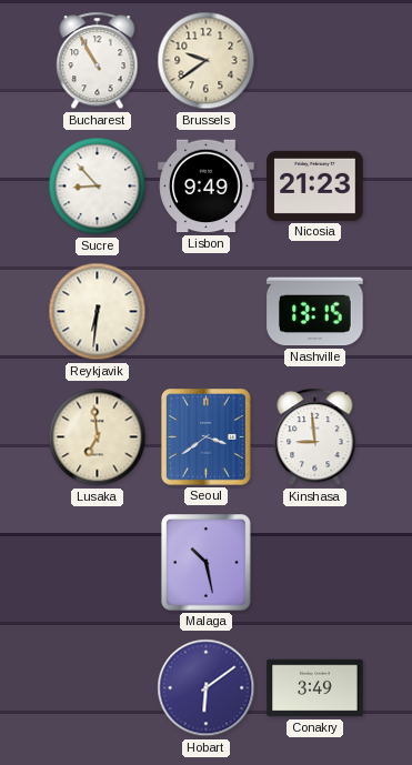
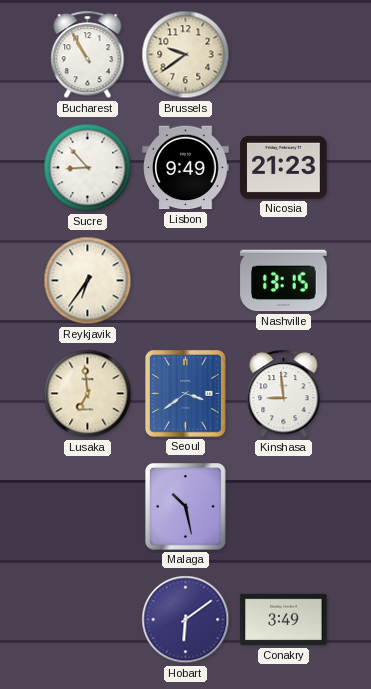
Reykjavik: 6:31 -> 6:36 (88, 281)
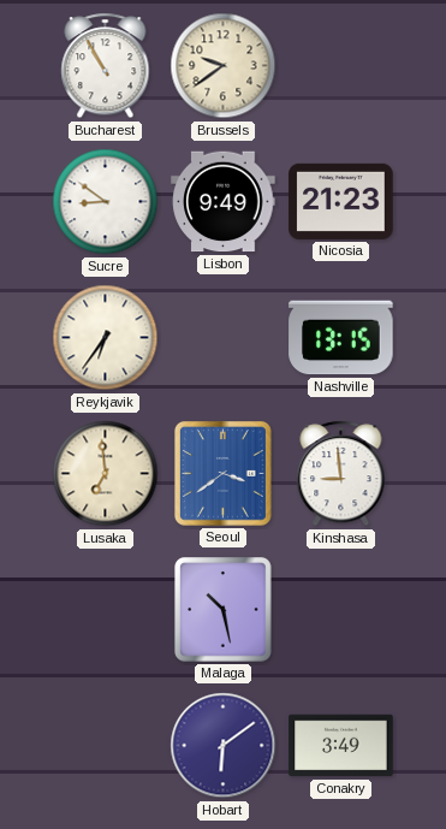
Sucre: 8:53 -> 8:51 (106, 202)
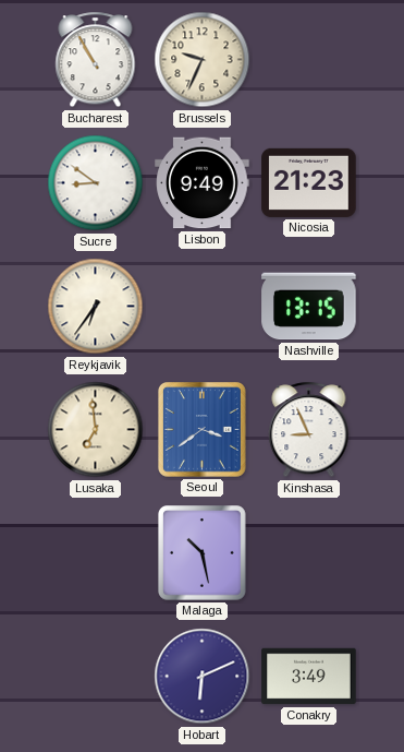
Brussels: 9:39 -> 9:34 (203, 60)
Kinshasa: 8:59 -> 8:56 (309, 430)
Hobart: 6:09 -> 6:11 (203, 677)
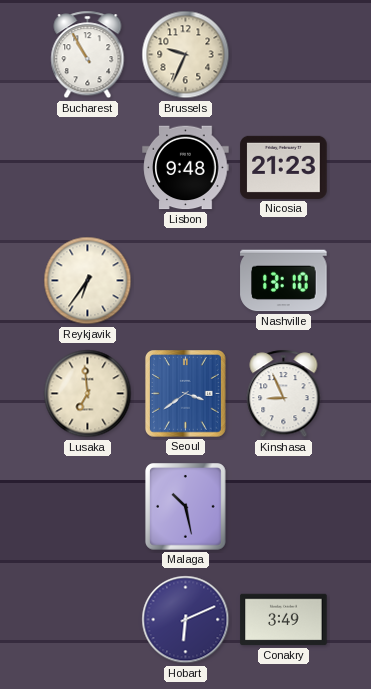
Sucre: 8:51 -> none (96, 183)
Lisbon: 9:49 -> 9:48 (186, 168)
Nashville: 13:15 -> 13:10 (284, 281)
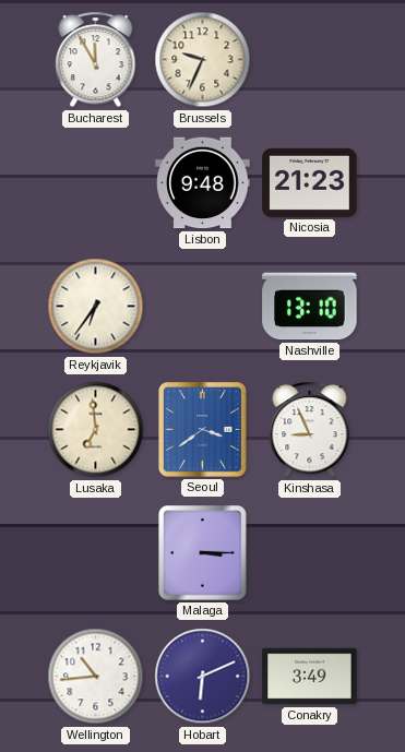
Bucharest: 10:55 -> 11:55 (96, 60)
Malaga: 10:28 -> 3:15 (203, 553)
Wellington: none -> 10:44 (96, 677)
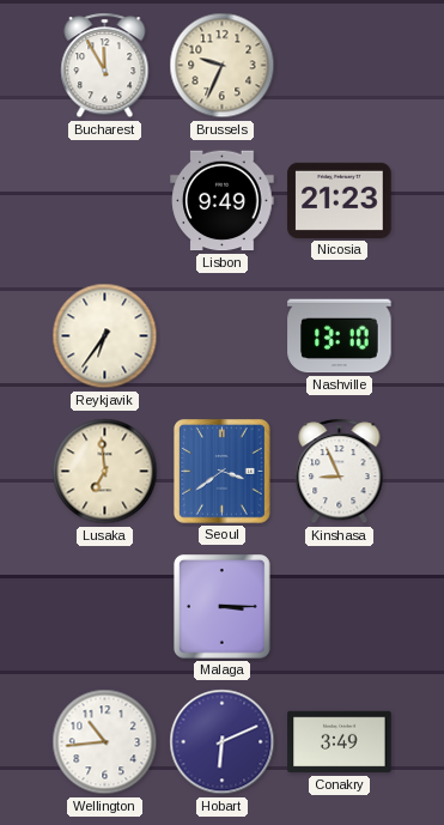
Lisbon: 9:48 -> 9:49 (223, 201)
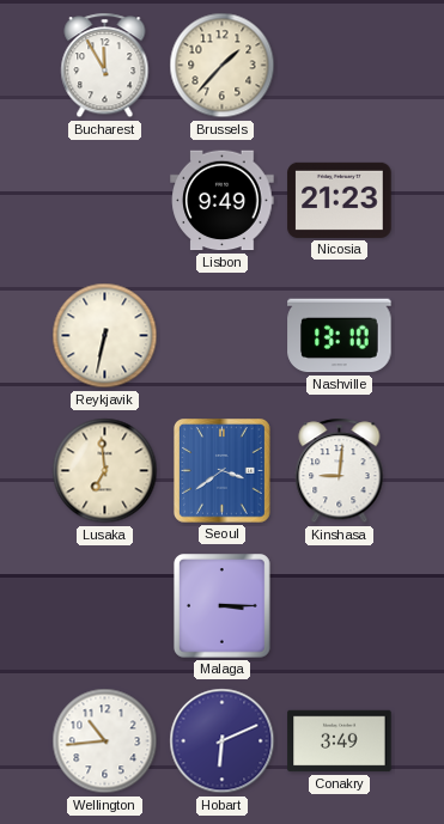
Brussels: 9:34 -> 1:37 (223, 66)
Reykjavik: 6:36 -> 6:32 (105, 336)
Kinshasa: 8:56 -> 9:01 (340, 471)
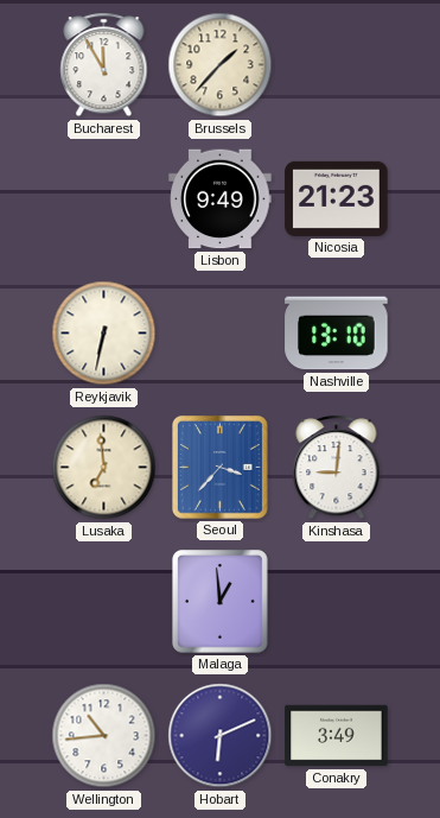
Seoul: 3:39 -> 3:37 (221, 468)
Malaga: 3:15 -> 12:59 (221, 602)
